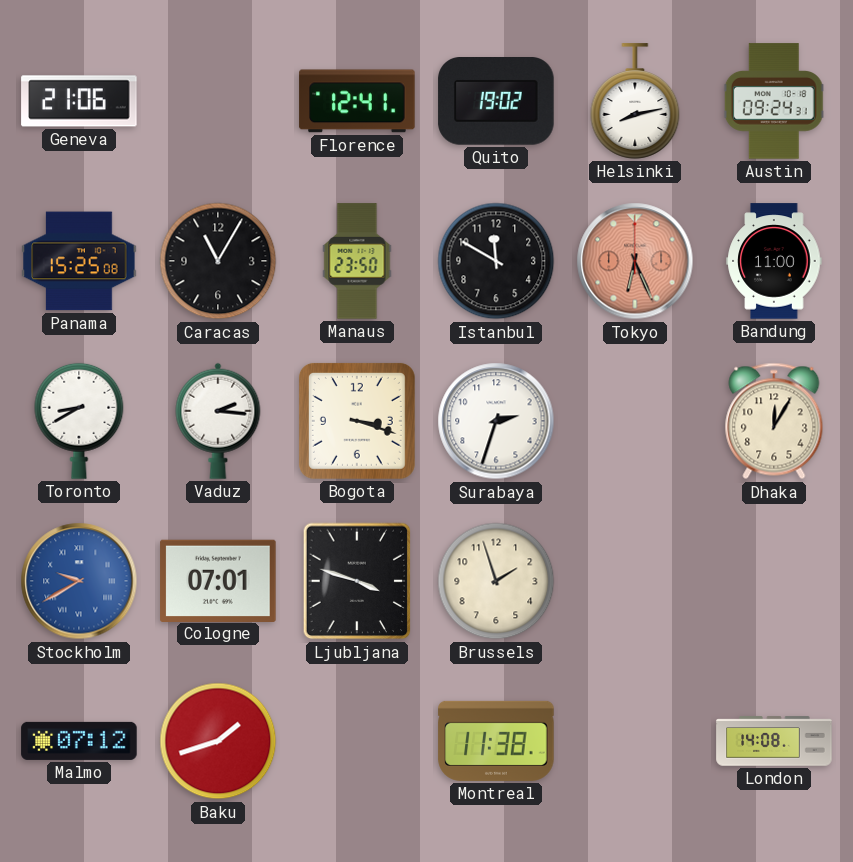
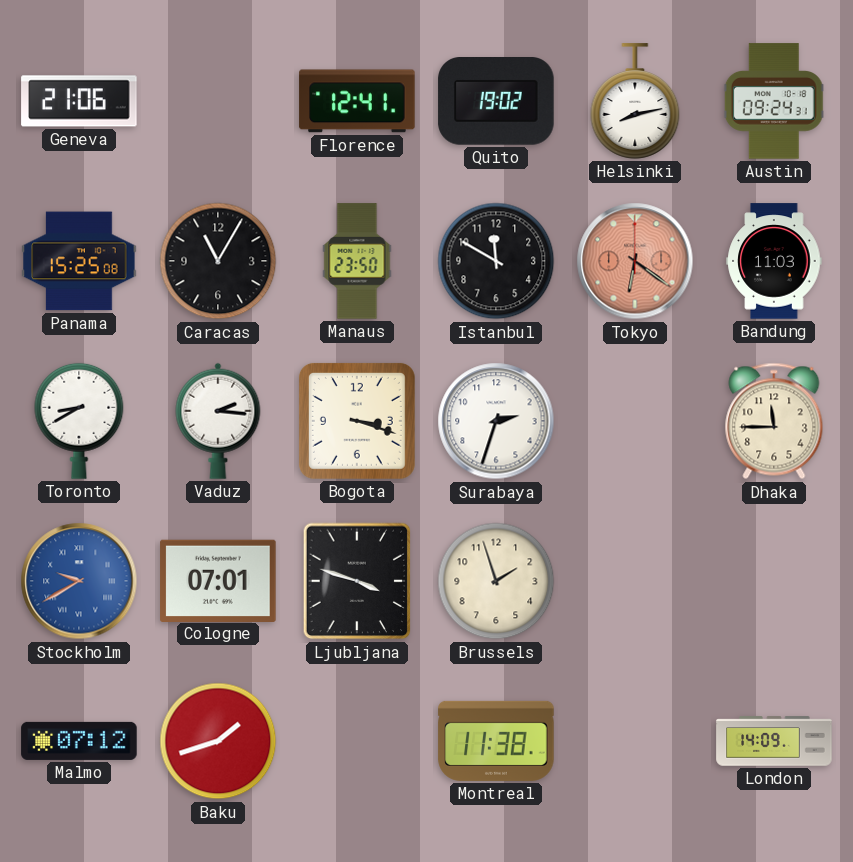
Tokyo: 6:26 -> 6:21 (635, 261)
Bandung: 11:00 -> 11:03 (774, 261)
Dhaka: 12:05 -> 11:45 (774, 421)
London: 14:08 -> 14:09 (774, 741)
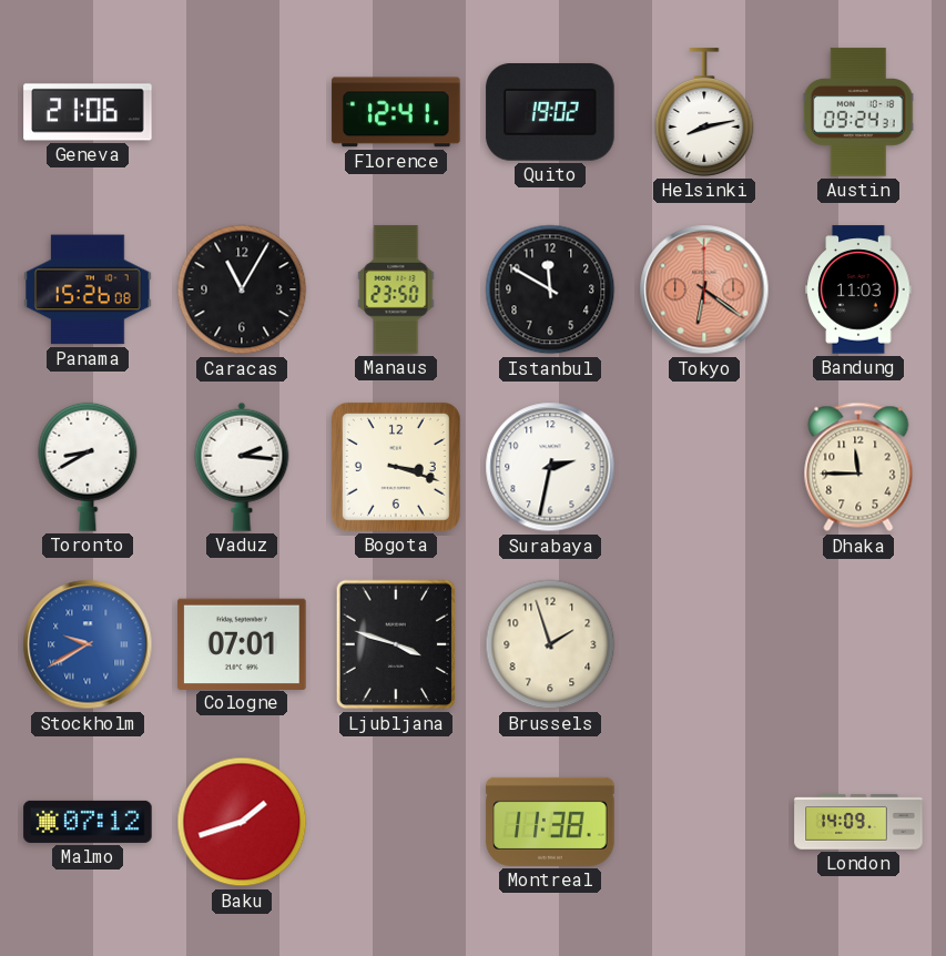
Panama: 15:25 -> 15:26 (88, 289)
Surabaya: 2:33 -> 2:32 (550, 467)
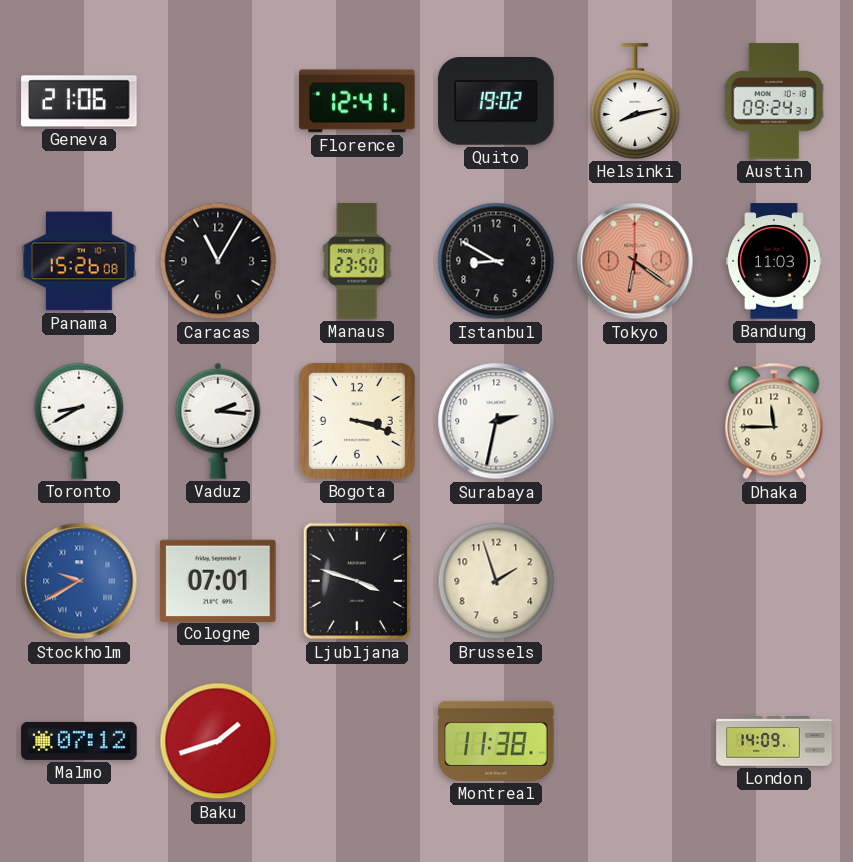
Istanbul: 11:50 -> 8:50 (496, 261)
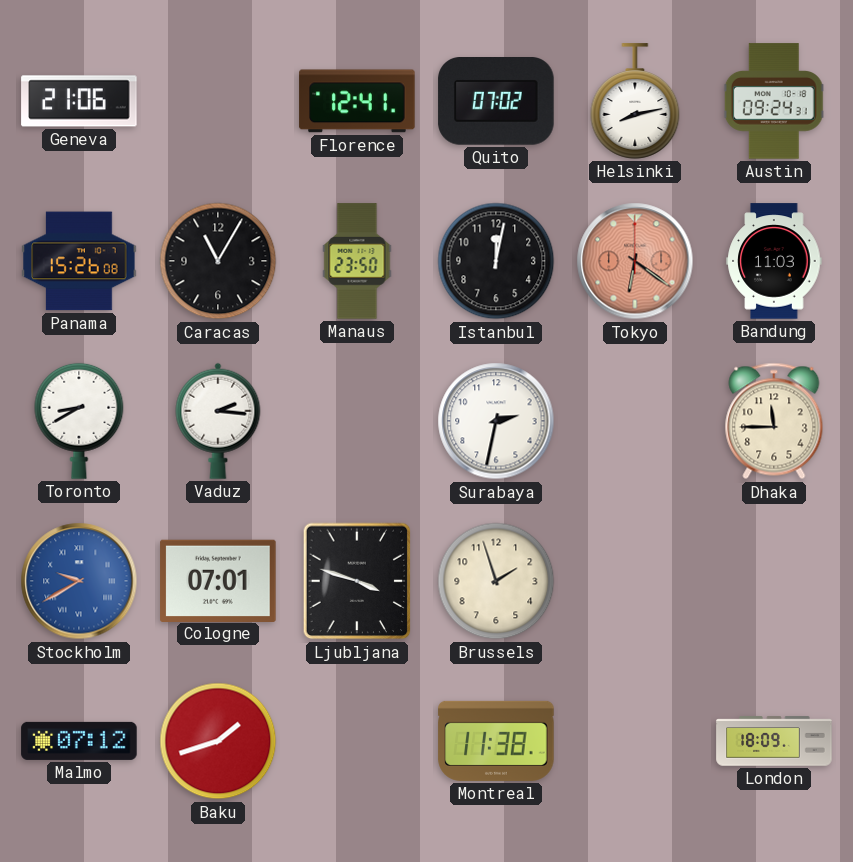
Quito: 19:02 -> 07:02 (496, 102)
Istanbul: 8:50 -> 12:02 (496, 261)
Bogota: 3:18 -> none (357, 421)
London: 14:09 -> 18:09 (774, 741)
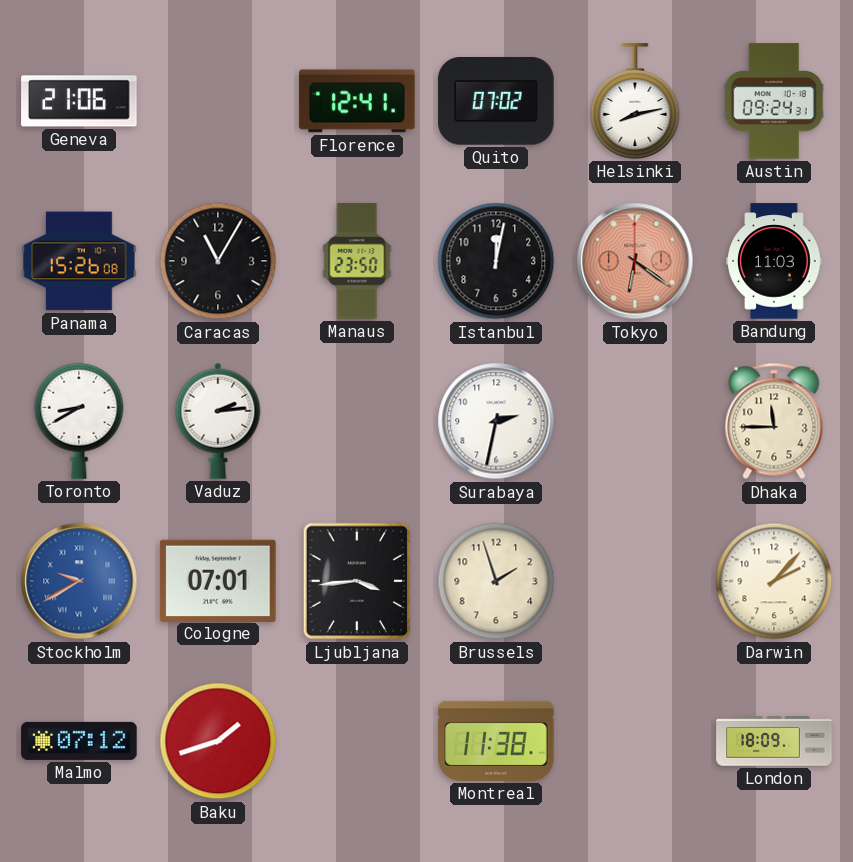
Vaduz: 2:16 -> 2:14 (218, 421)
Ljubljana: 3:48 -> 3:44 (357, 581)
Darwin: none -> 2:07 (774, 581)
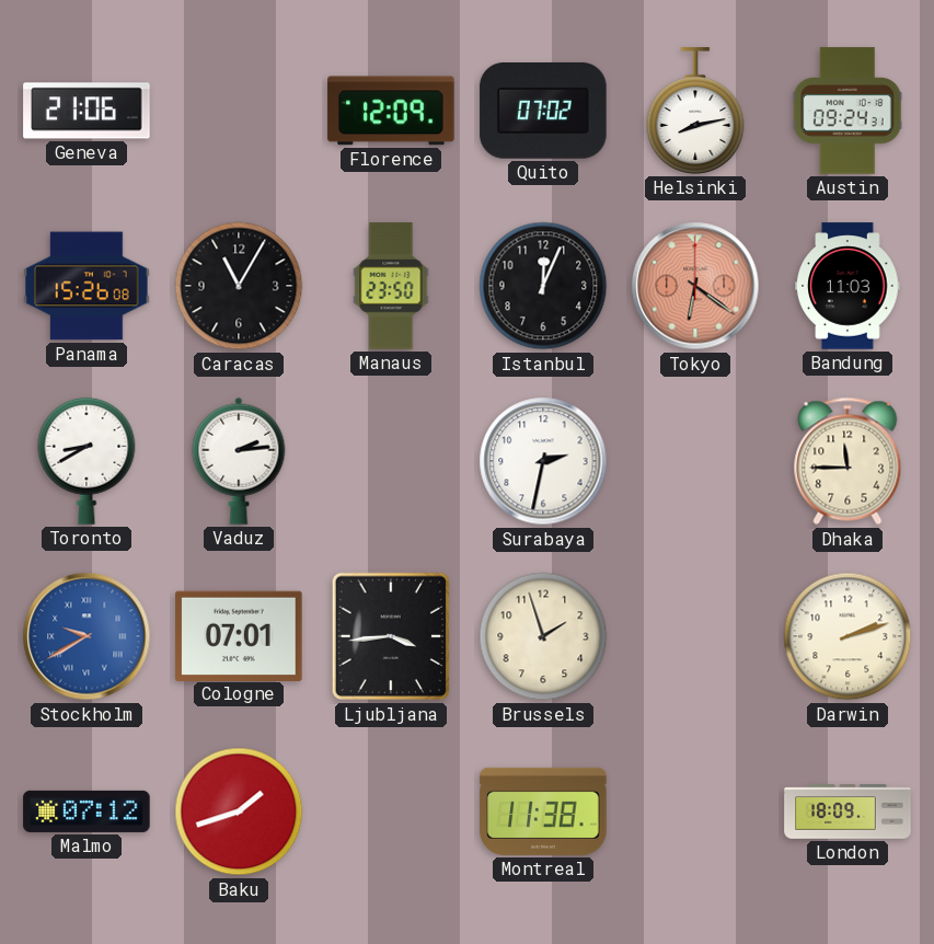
Florence: 12:41 -> 12:09 (391, 111)
Istanbul: 12:02 -> 12:04 (543, 286)
Darwin: 2:07 -> 2:12 (847, 636)
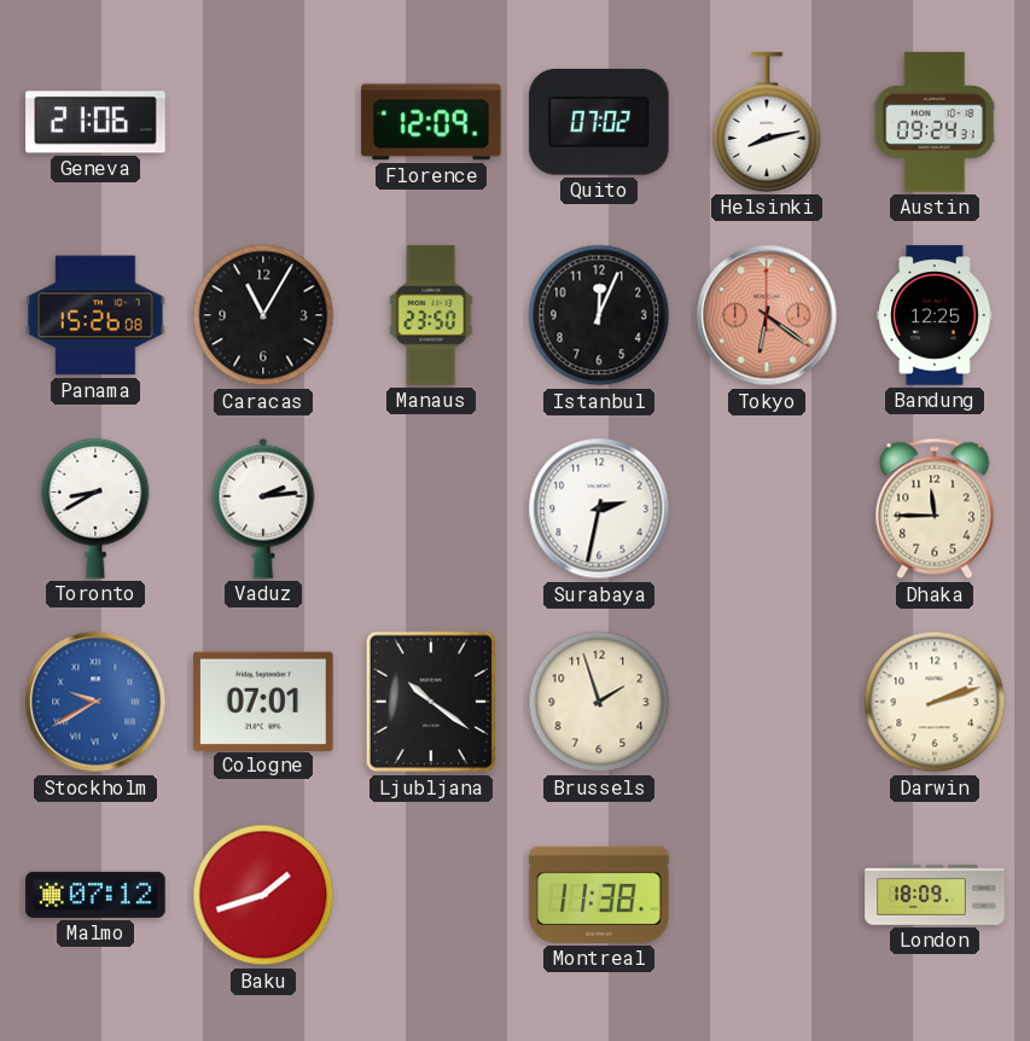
Bandung: 11:03 -> 12:25 (935, 315)
Ljubljana: 3:44 -> 10:21 (431, 702)
